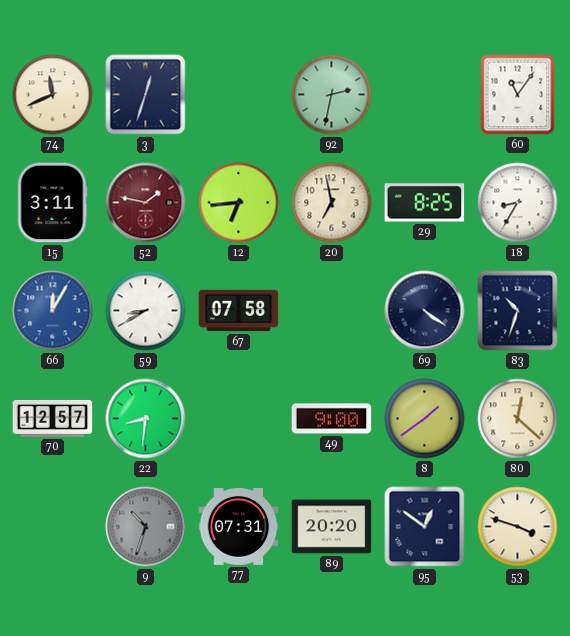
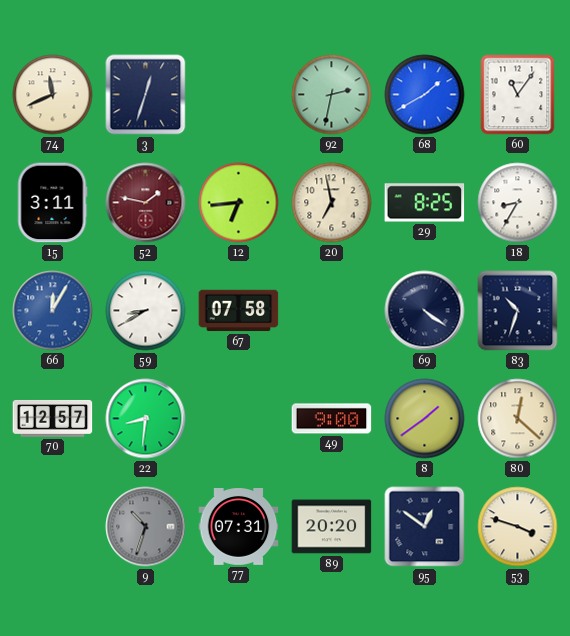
68: none -> 1:40 (425, 95)
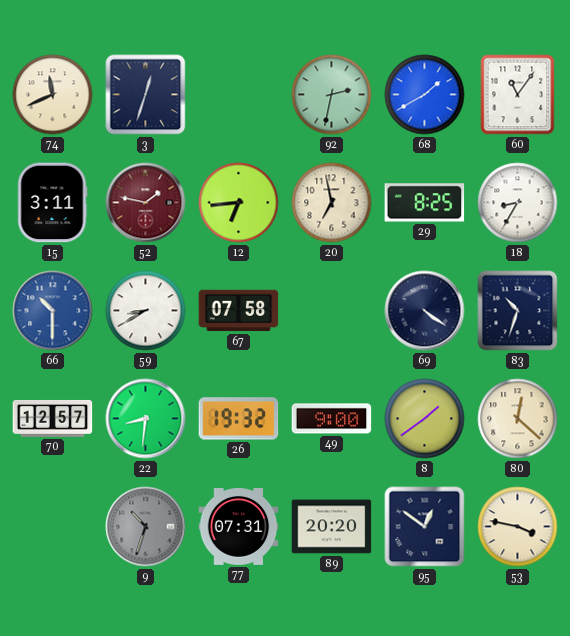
66: 12:05 -> 10:30 (53, 311)
26: none -> 19:32 (239, 419)
53: 3:48 -> 3:47 (518, 527)
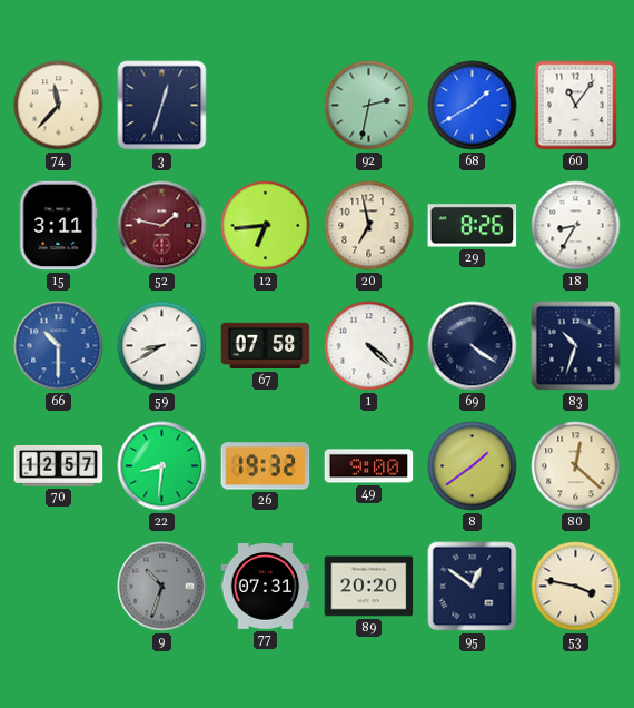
74: 11:41 -> 11:37 (59, 106)
29: 8:25 -> 8:26 (473, 226)
1: none -> 4:22 (369, 346)
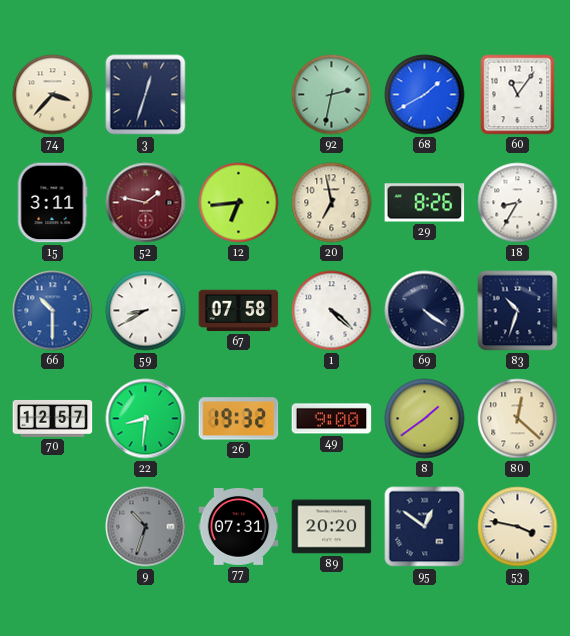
74: 11:37 -> 3:37 (53, 95)
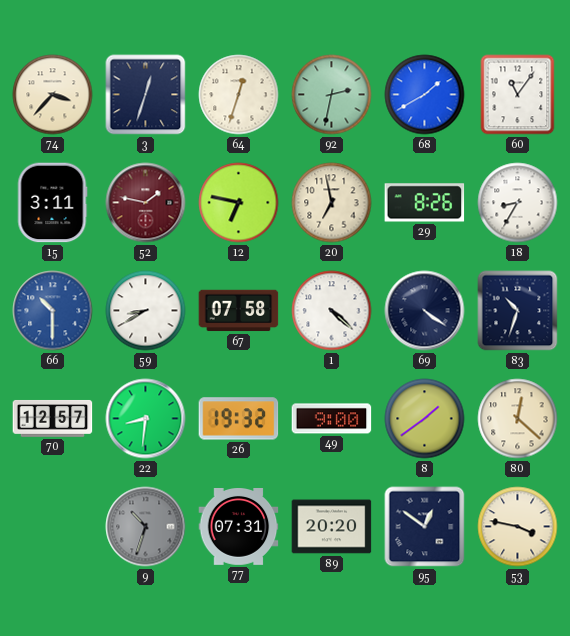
64: none -> 12:33 (239, 95)
12: 6:44 -> 6:47 (239, 203)
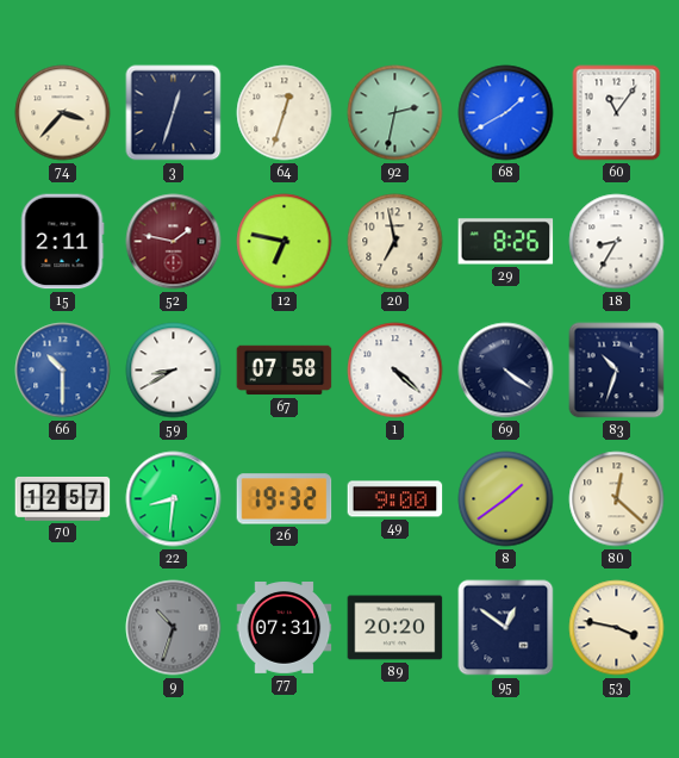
15: 3:11 -> 2:11 (62, 242)
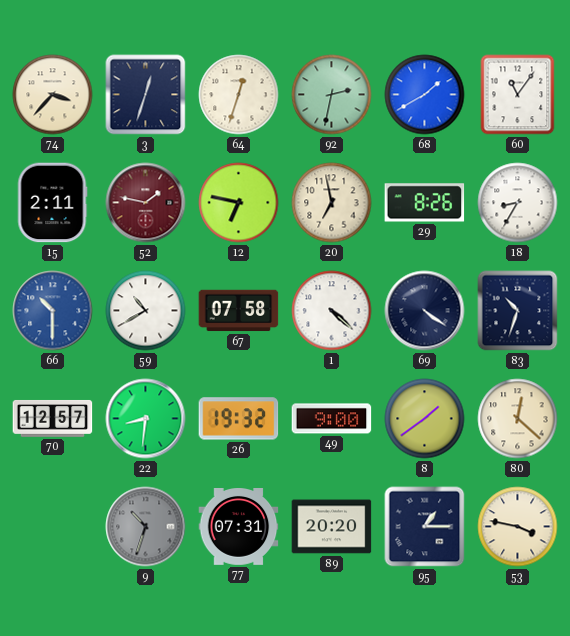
59: 8:40 -> 10:40 (146, 311)
95: 12:51 -> 1:15 (425, 527)
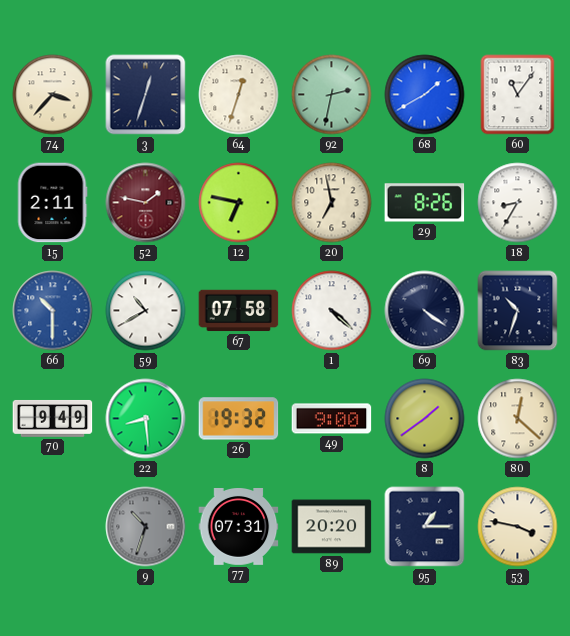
70: 12:57 -> 9:49 (53, 418)
22: 8:31 -> 8:29 (146, 419)
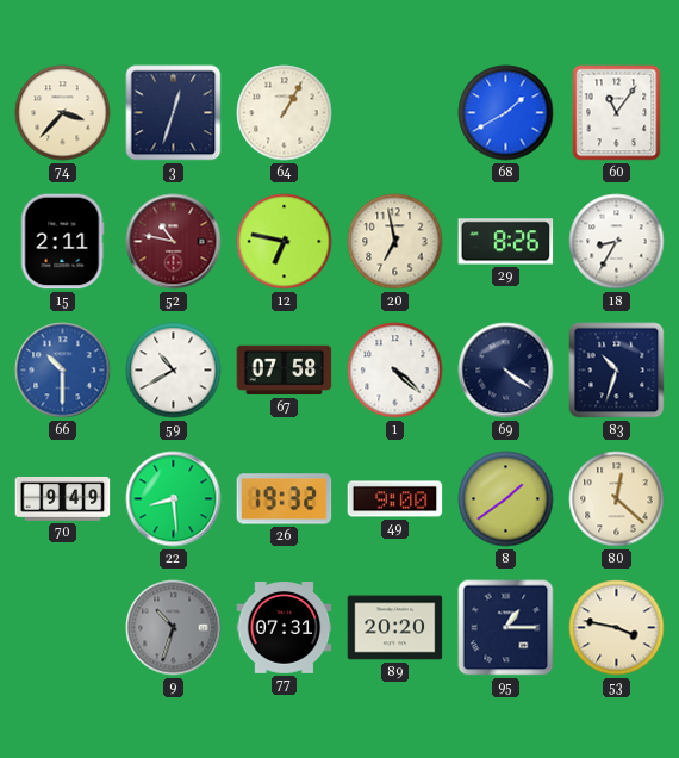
64: 12:33 -> 1:05 (285, 113)
92: 2:32 -> none (332, 95)
52: 1:47 -> 10:47 (174, 242)
